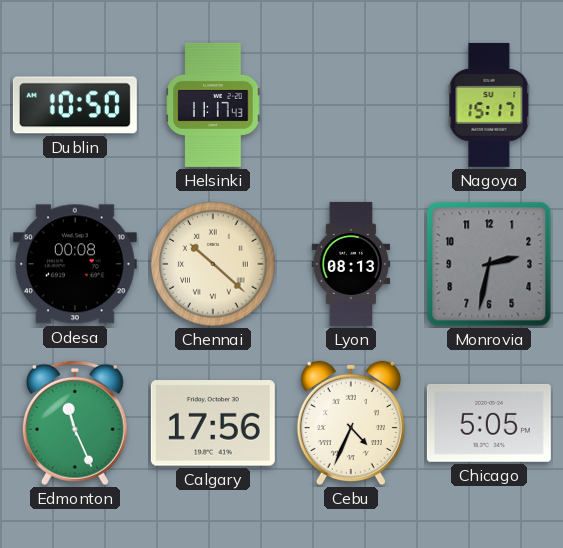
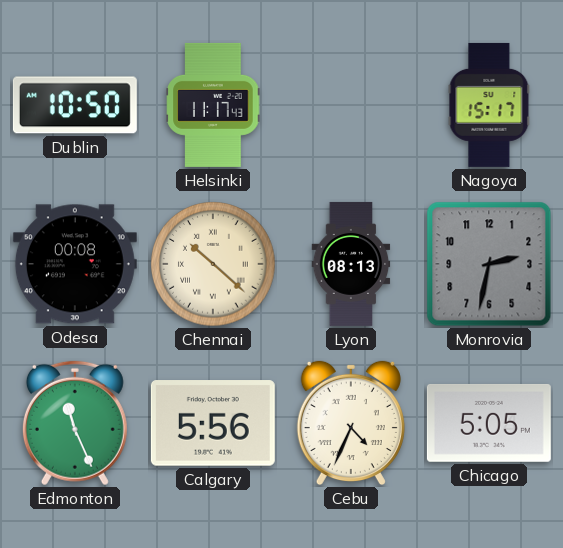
Calgary: 17:56 -> 5:56 (213, 423)
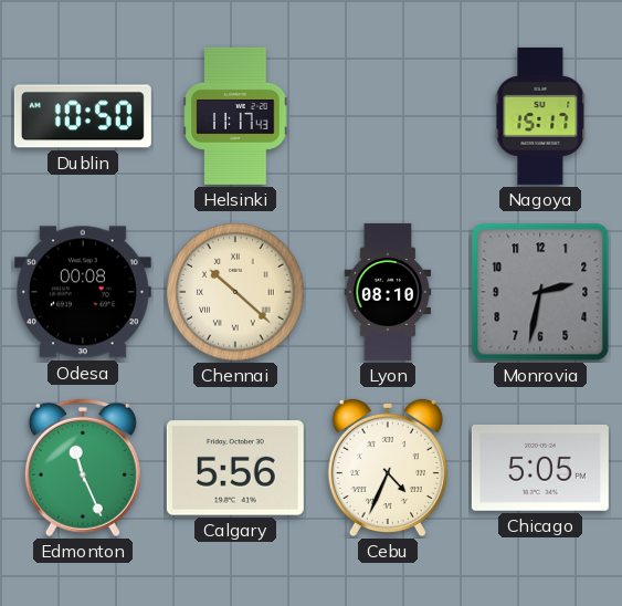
Lyon: 08:13 -> 08:10 (388, 292)
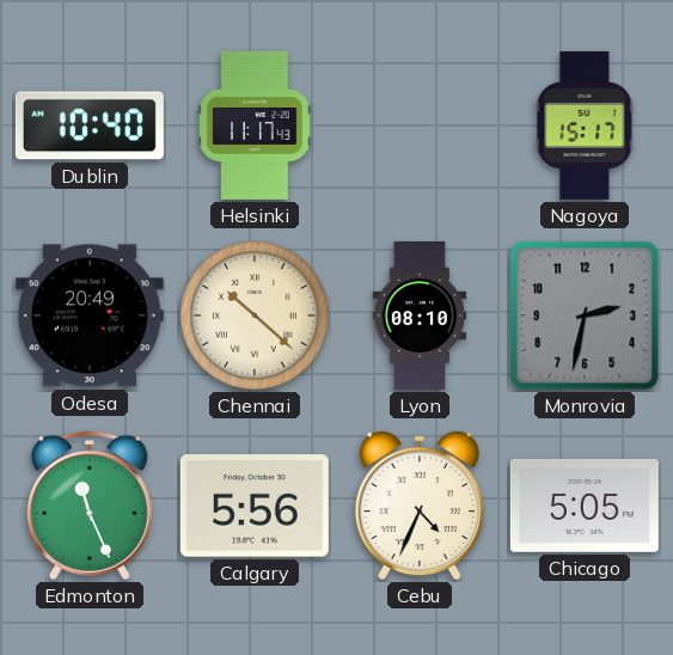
Dublin: 10:50 -> 10:40 (90, 126)
Odesa: 00:08 -> 20:49 (90, 316)
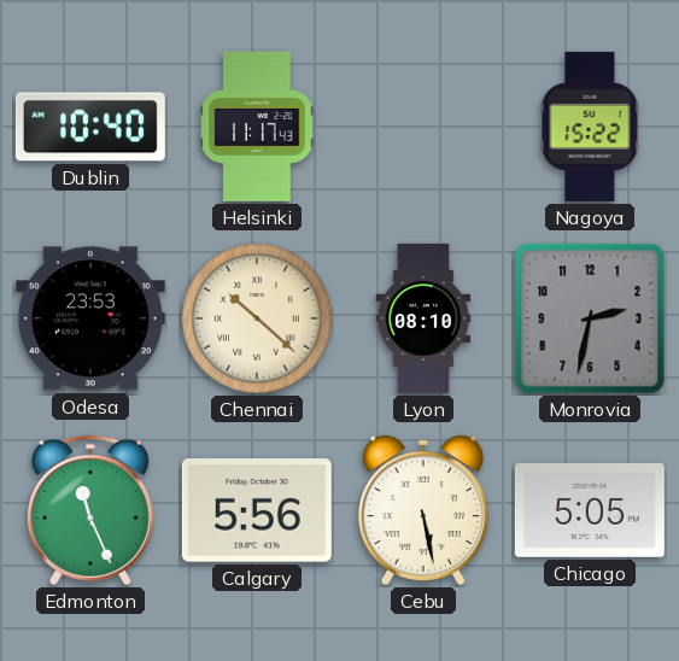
Nagoya: 15:17 -> 15:22 (590, 127)
Odesa: 20:49 -> 23:53 (90, 318)
Cebu: 4:34 -> 5:28 (423, 510)
